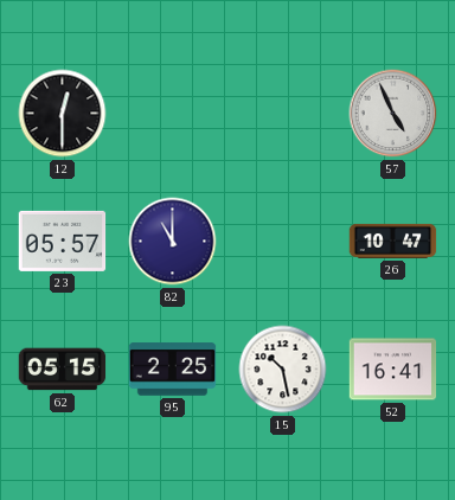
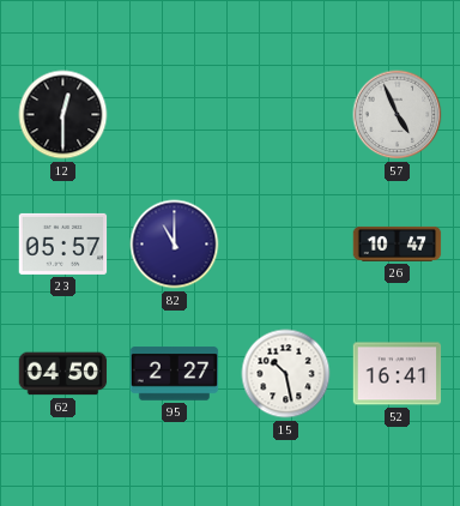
62: 05:15 -> 04:50 (63, 374)
95: 2:25 -> 2:27 (175, 374)
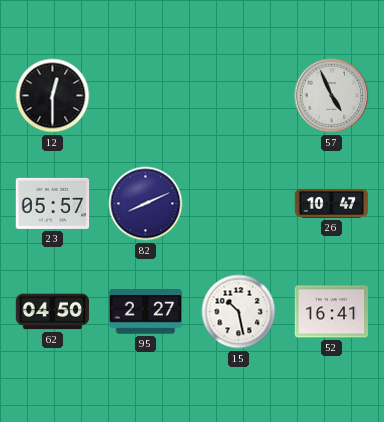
82: 11:00 -> 8:11 (146, 204)
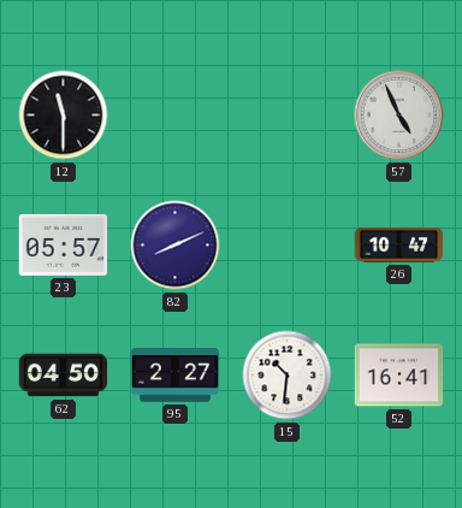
12: 12:30 -> 11:30 (64, 116)
15: 10:28 -> 10:31 (288, 376)
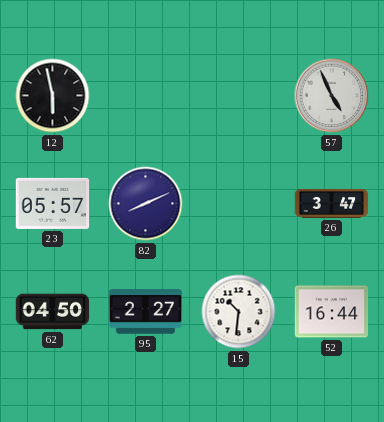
12: 11:30 -> 5:58 (53, 96)
26: 10:47 -> 3:47 (332, 203)
52: 16:41 -> 16:44 (332, 312)
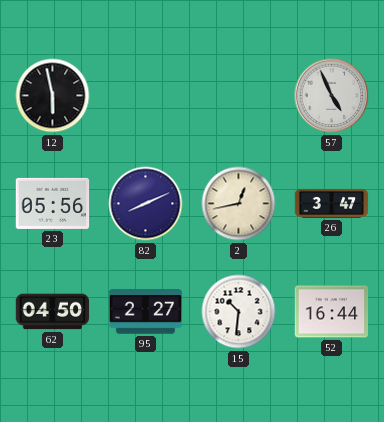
23: 05:57 -> 05:56 (53, 203)
2: none -> 12:43 (239, 204)
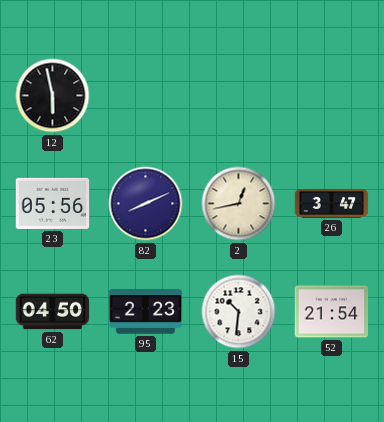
57: 4:56 -> none (332, 96)
95: 2:27 -> 2:23 (146, 312)
52: 16:44 -> 21:54 (332, 312)
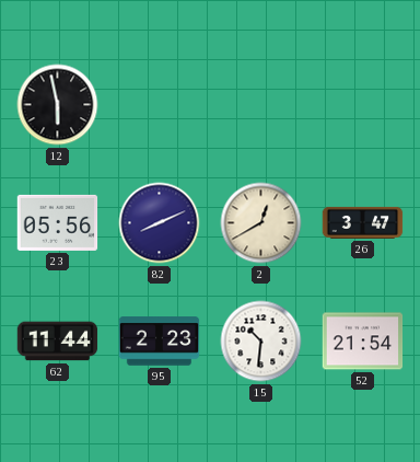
2: 12:43 -> 12:40 (261, 223)
62: 04:50 -> 11:44 (58, 342)
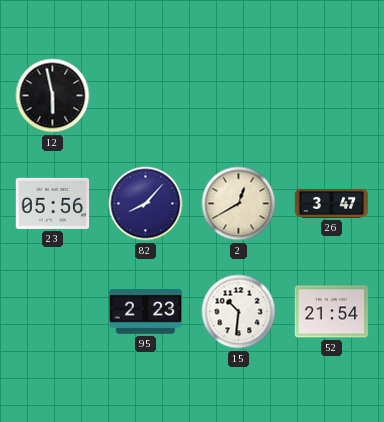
82: 8:11 -> 8:07 (146, 204)
62: 11:44 -> none (58, 342)
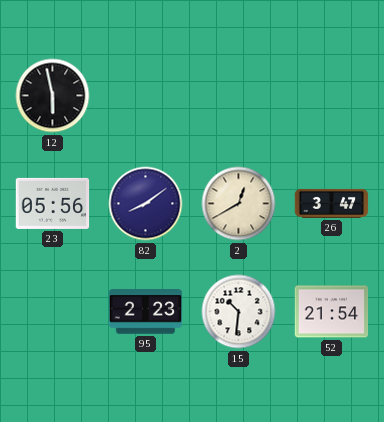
82: 8:07 -> 8:09 (146, 204)
